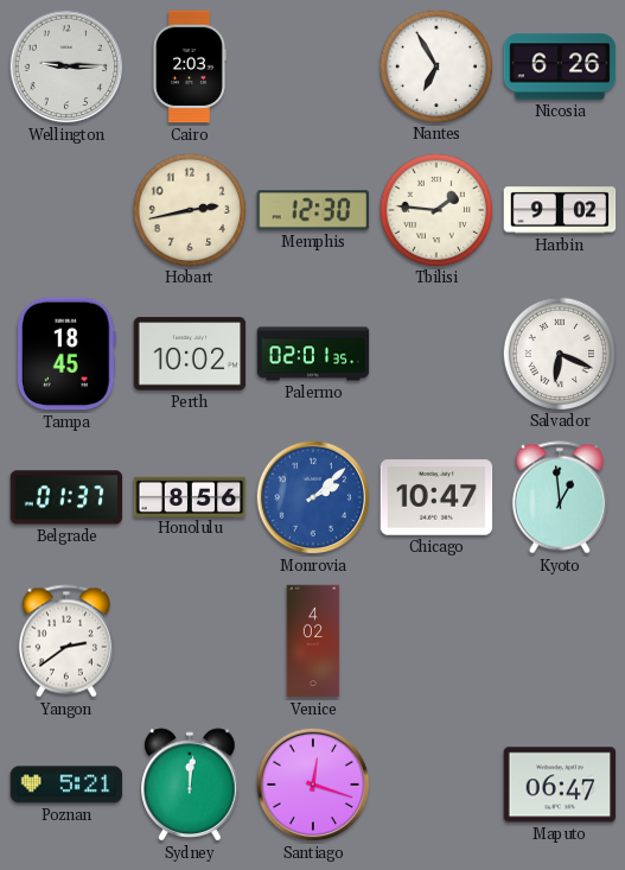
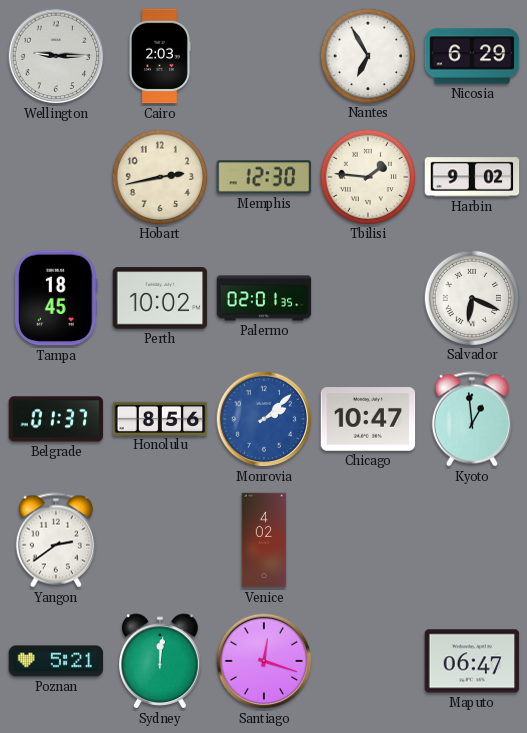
Nicosia: 6:26 -> 6:29 (472, 56)
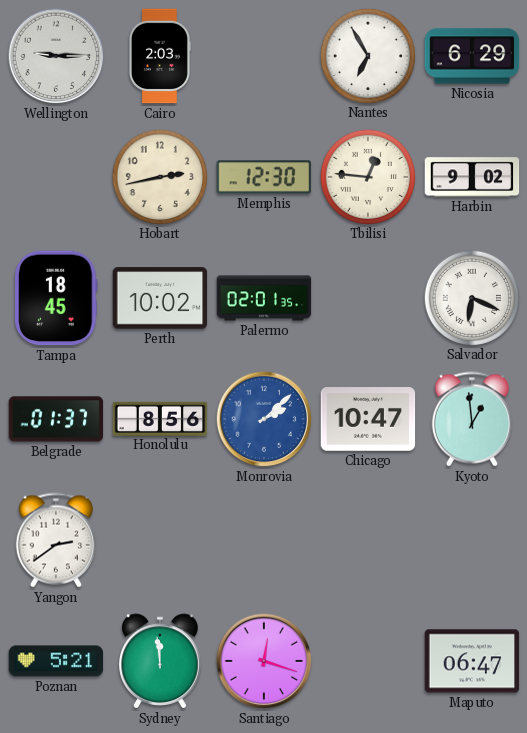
Tbilisi: 1:46 -> 12:46 (367, 176)
Venice: 4:02 -> none (264, 540)
Sydney: 12:01 -> 11:59 (160, 661)
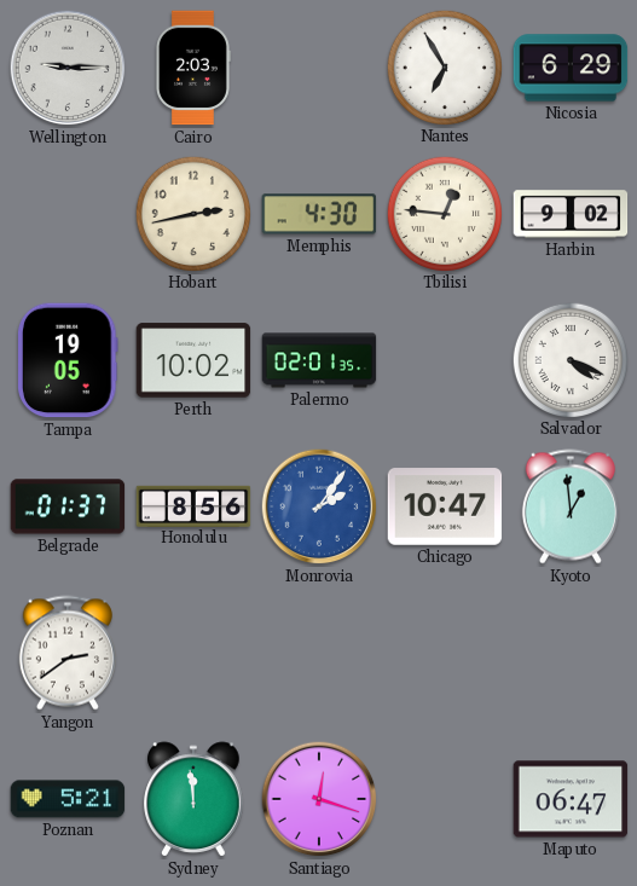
Memphis: 12:30 -> 4:30 (319, 214)
Tampa: 18:45 -> 19:05 (69, 360)
Salvador: 6:19 -> 4:19 (569, 359)
Monrovia: 2:08 -> 2:06 (319, 506)
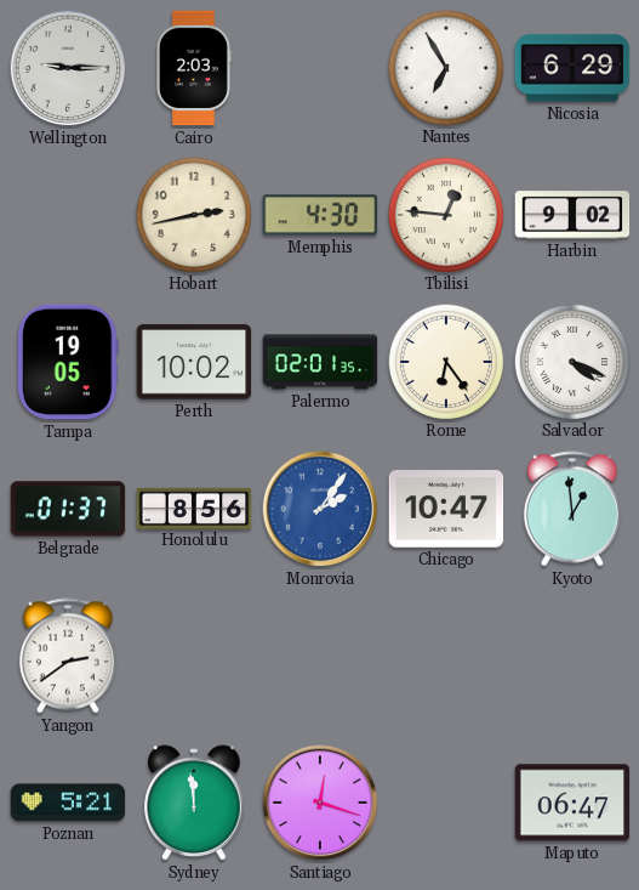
Rome: none -> 6:24 (445, 361)
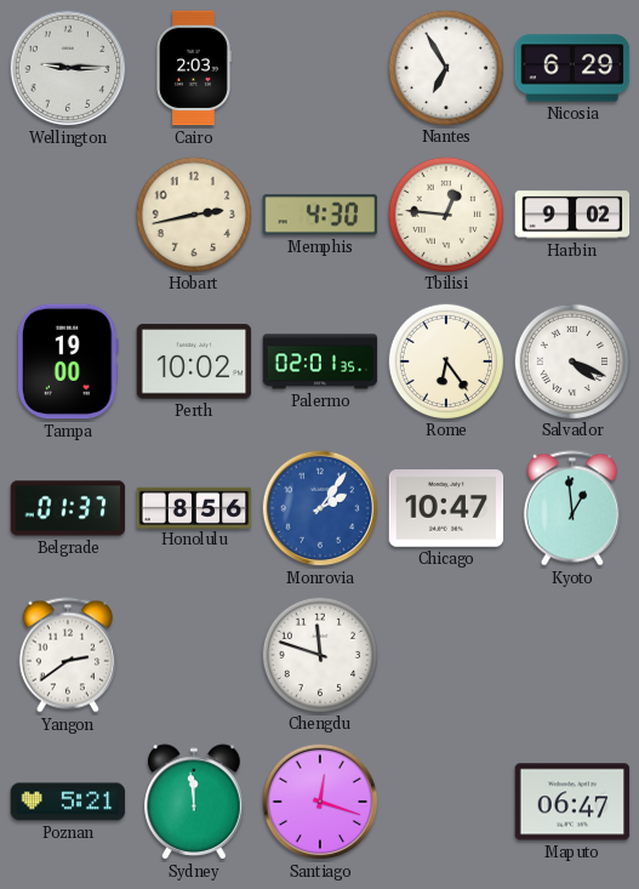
Tampa: 19:05 -> 19:00 (69, 361)
Chengdu: none -> 11:48 (319, 654)
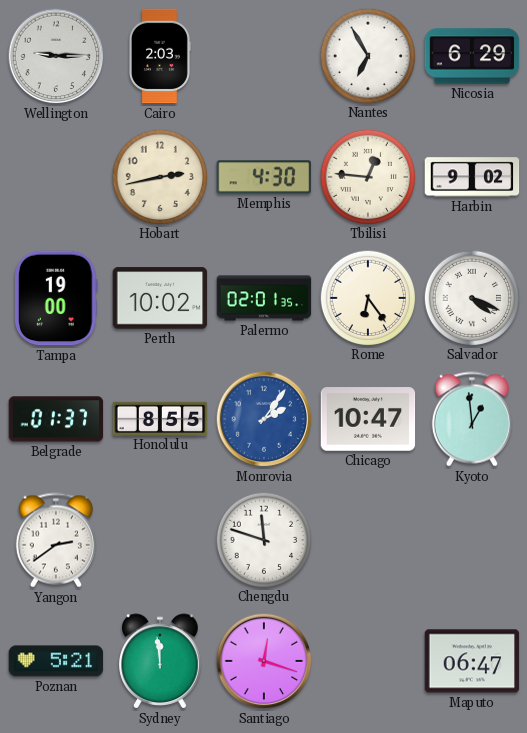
Honolulu: 8:56 -> 8:55 (160, 418)
